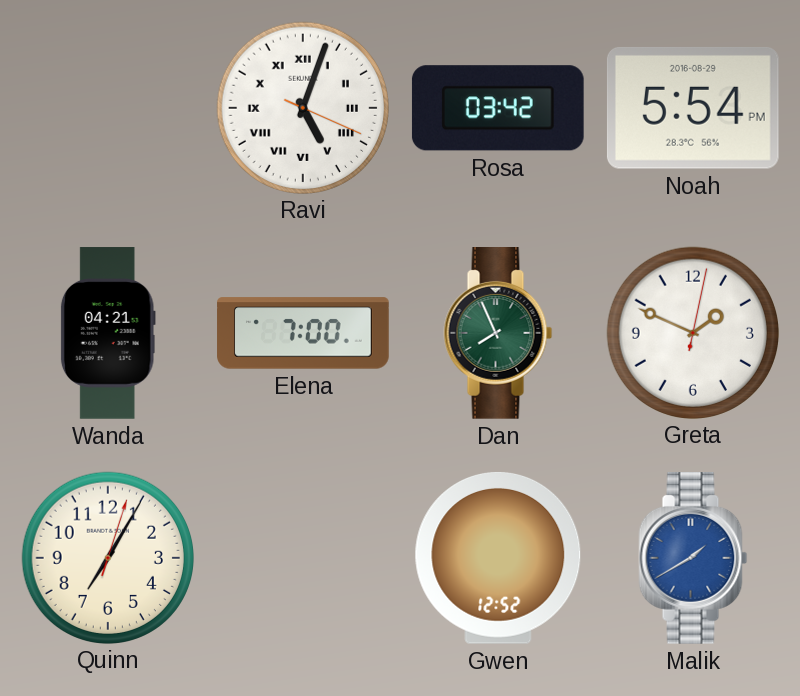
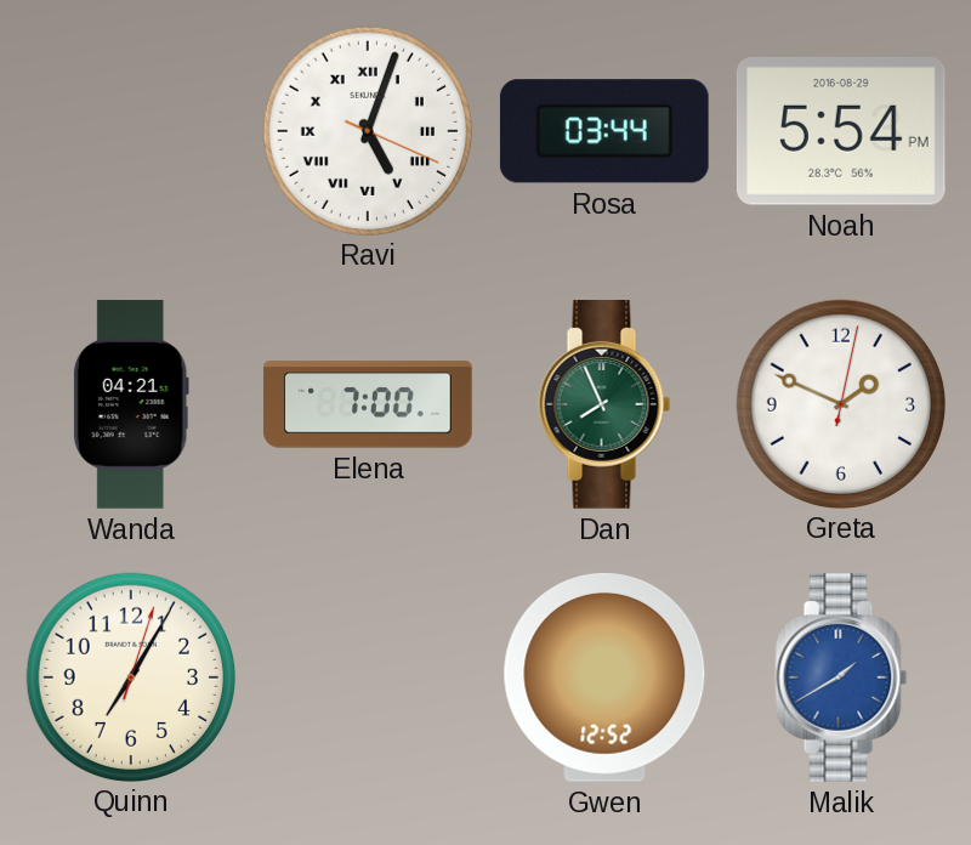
Rosa: 03:42 -> 03:44 (604, 131)
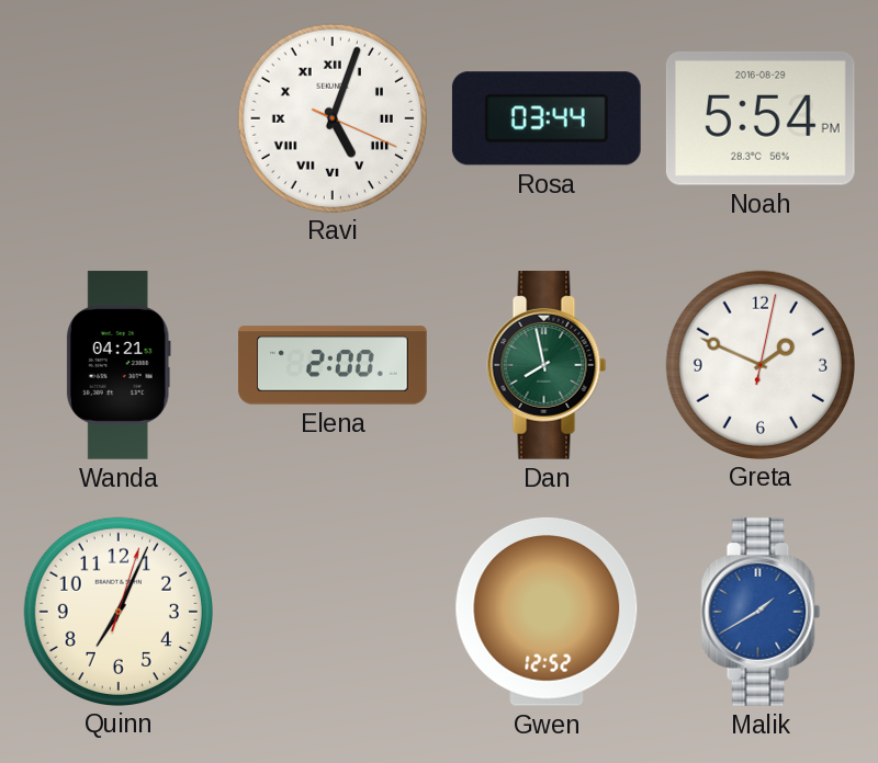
Elena: 7:00 -> 2:00 (333, 365)
Dan: 7:56 -> 7:58 (547, 366)
Quinn: 7:05 -> 7:04 (117, 611)
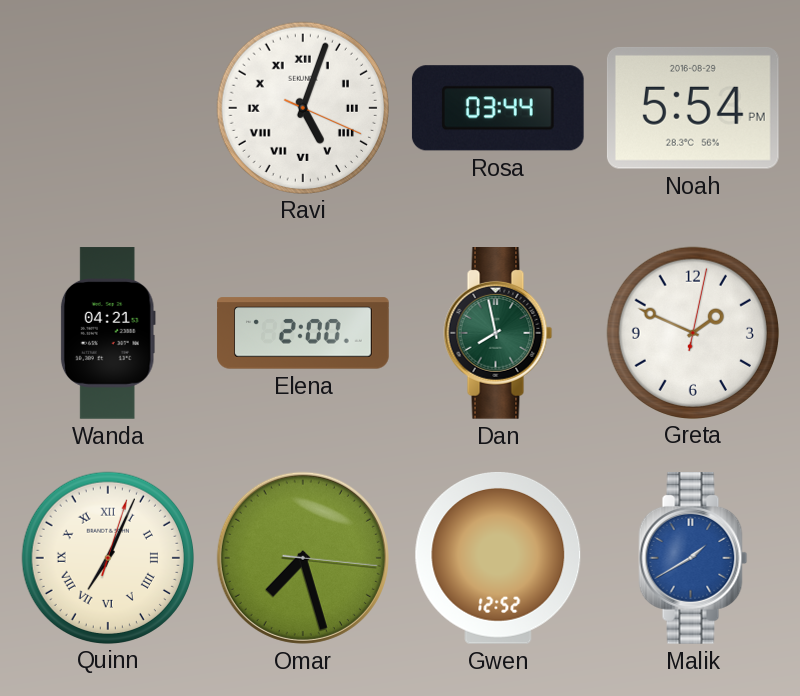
Quinn numerals: Arabic -> Roman (107, 557)
Omar: none -> 7:27 (303, 558)
